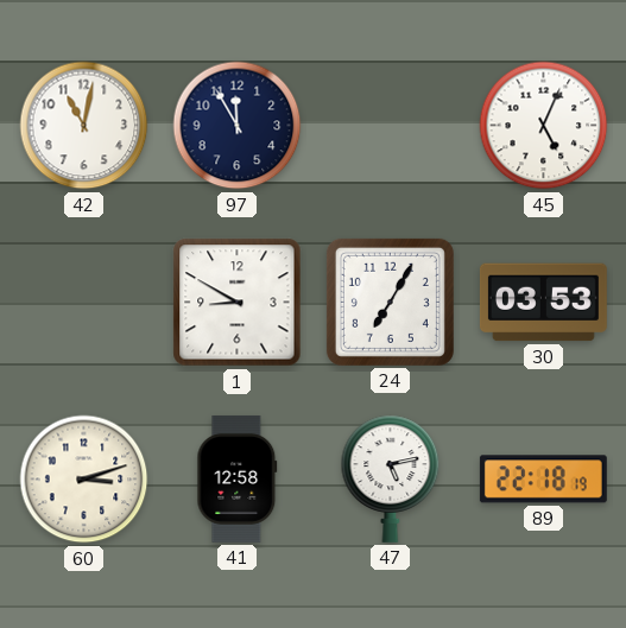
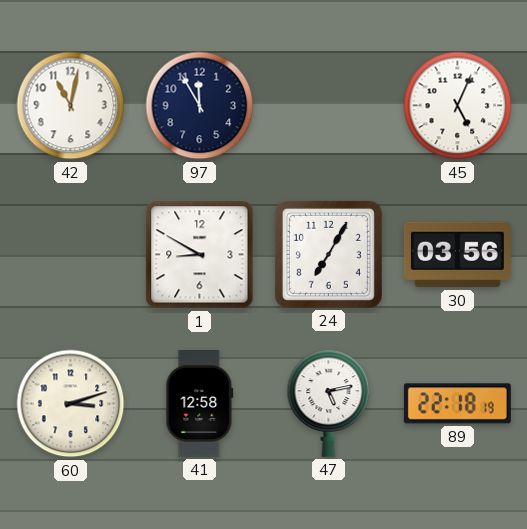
30: 03:53 -> 03:56 (457, 255)
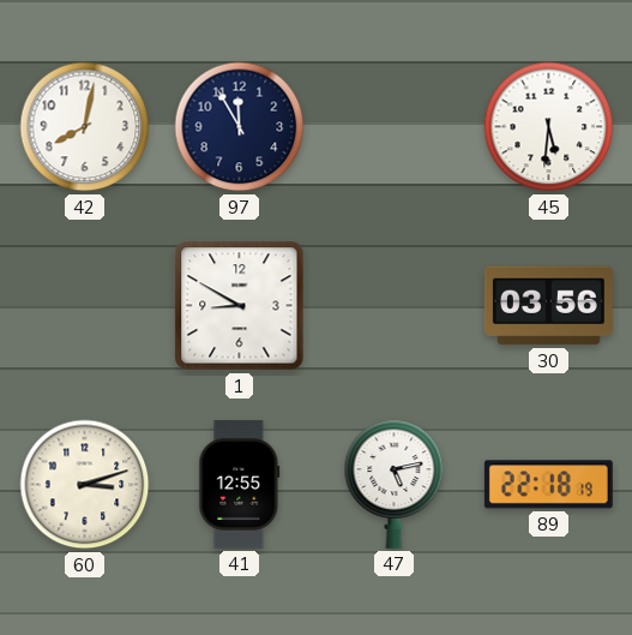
42: 11:02 -> 8:02 (85, 127)
45: 5:04 -> 5:31 (549, 127)
24: 7:05 -> none (328, 254)
41: 12:58 -> 12:55 (240, 484)
